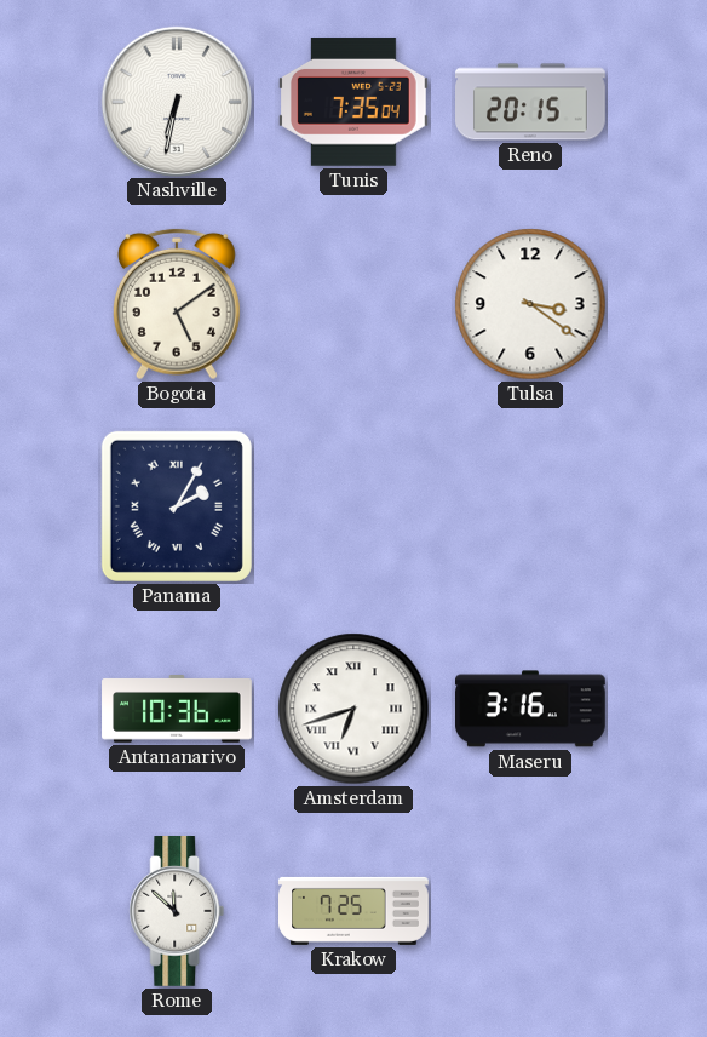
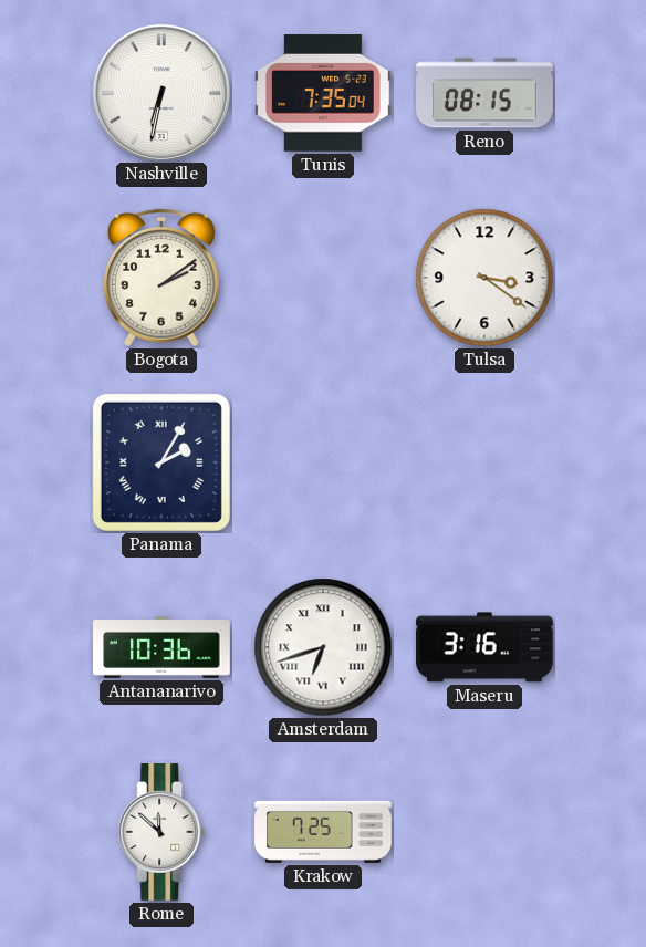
Reno: 20:15 -> 08:15 (486, 93)
Bogota: 5:09 -> 2:09 (161, 278)
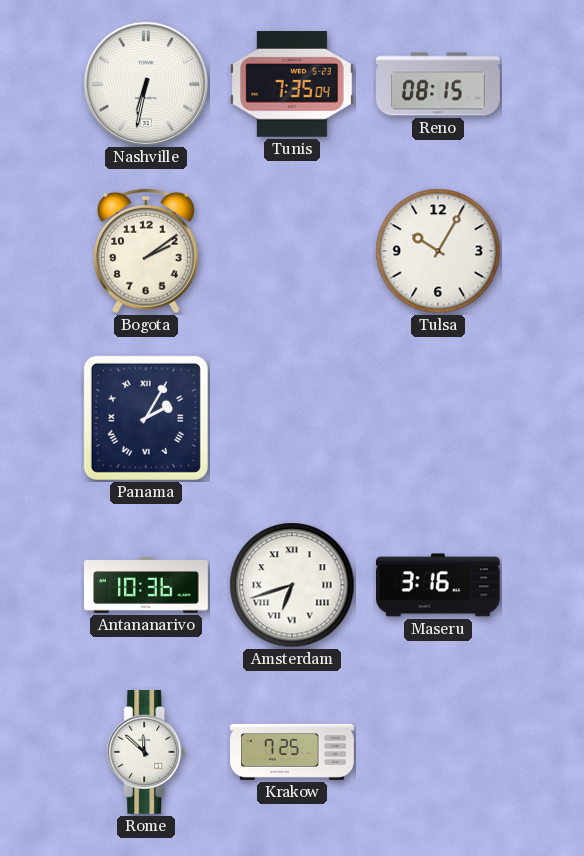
Tulsa: 3:21 -> 10:05 (438, 251)
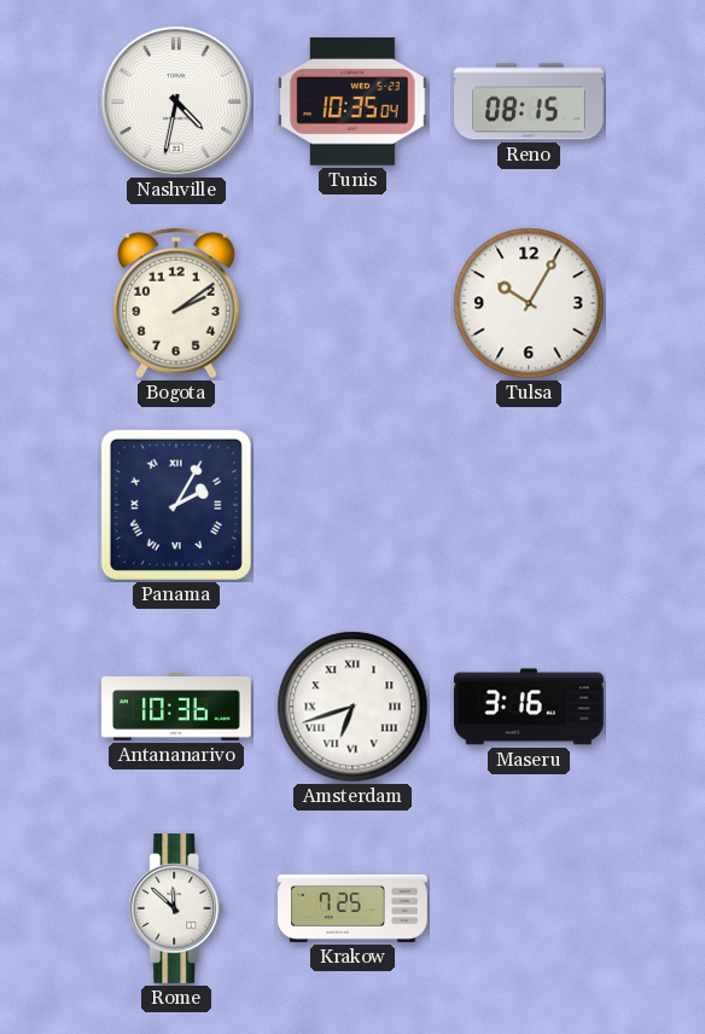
Nashville: 6:32 -> 4:32 (175, 100)
Tunis: 7:35 -> 10:35 (353, 101)
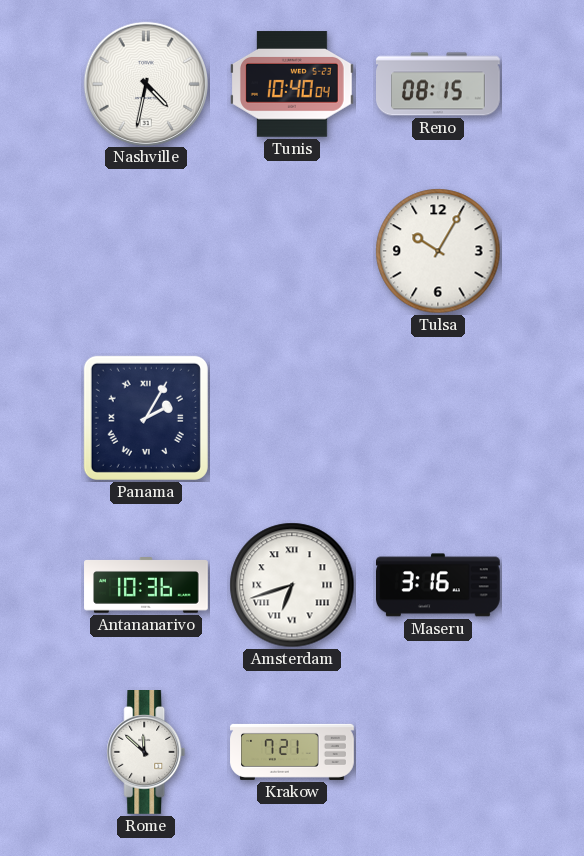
Tunis: 10:35 -> 10:40 (292, 84)
Bogota: 2:09 -> none (176, 303)
Krakow: 7:25 -> 7:21 (292, 752)
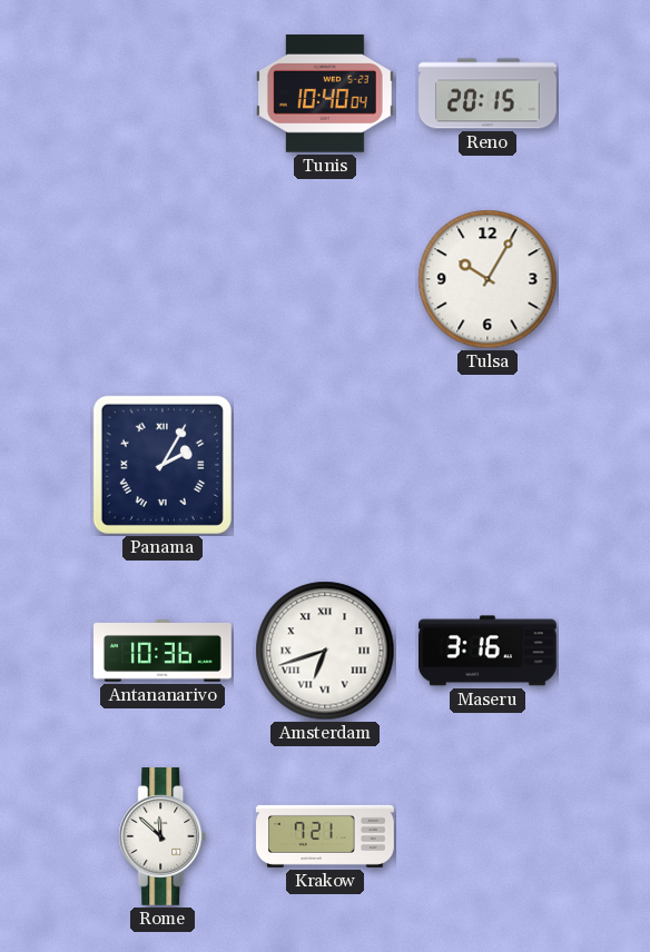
Nashville: 4:32 -> none (145, 83)
Reno: 08:15 -> 20:15 (489, 93)
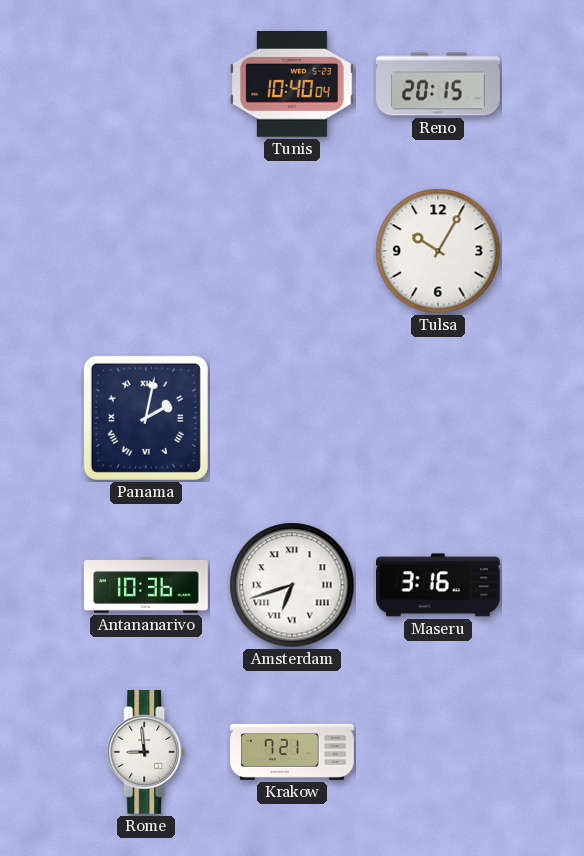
Panama: 2:05 -> 2:02 (146, 418)
Rome: 11:52 -> 8:59 (146, 753)
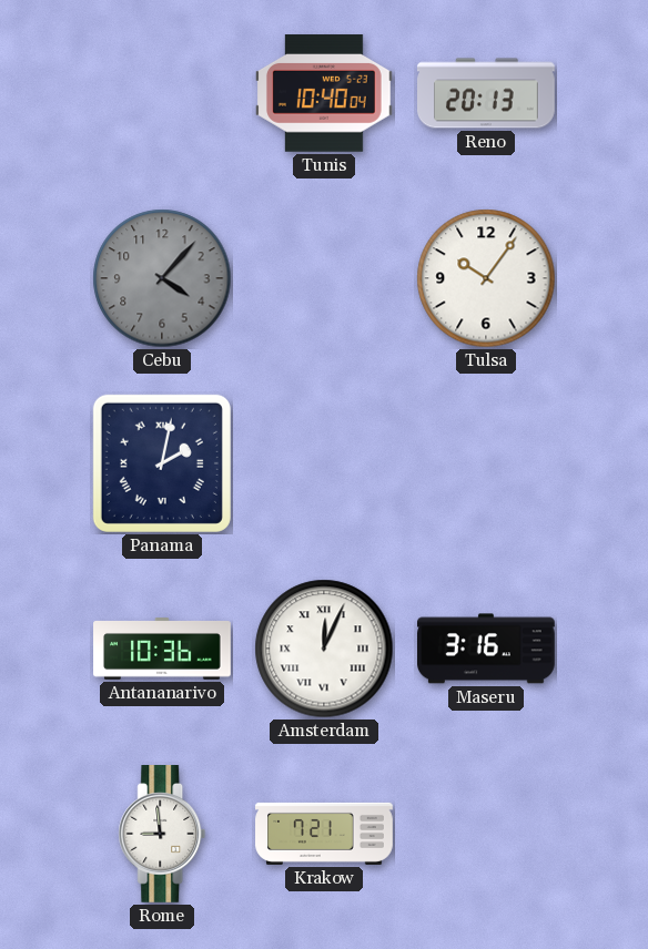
Reno: 20:15 -> 20:13 (487, 93)
Cebu: none -> 4:07 (162, 278)
Tulsa: 10:05 -> 10:06 (486, 278)
Amsterdam: 6:42 -> 12:04 (324, 649)
